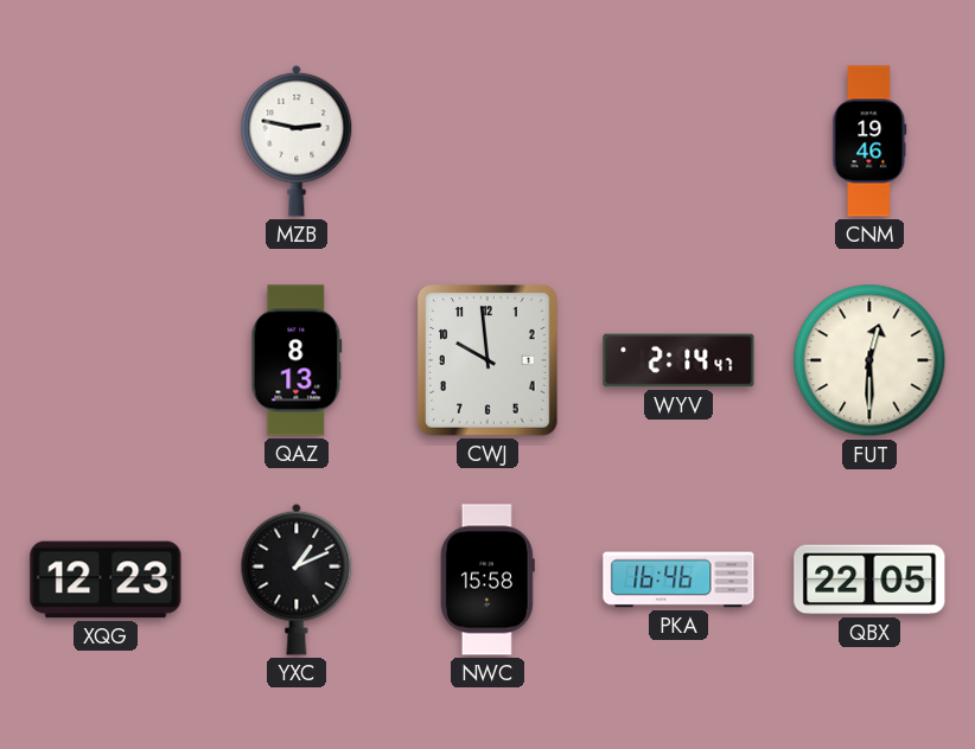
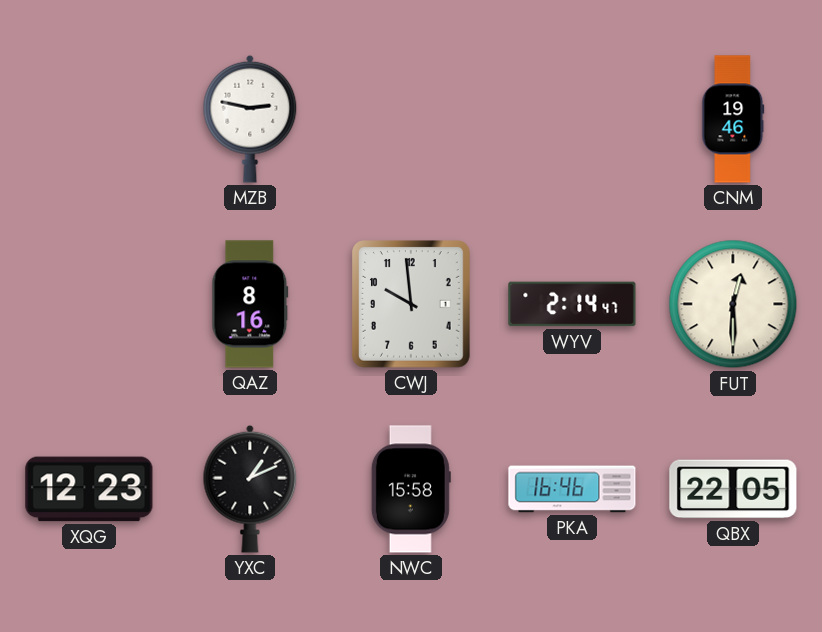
QAZ: 8:13 -> 8:16 (250, 304)
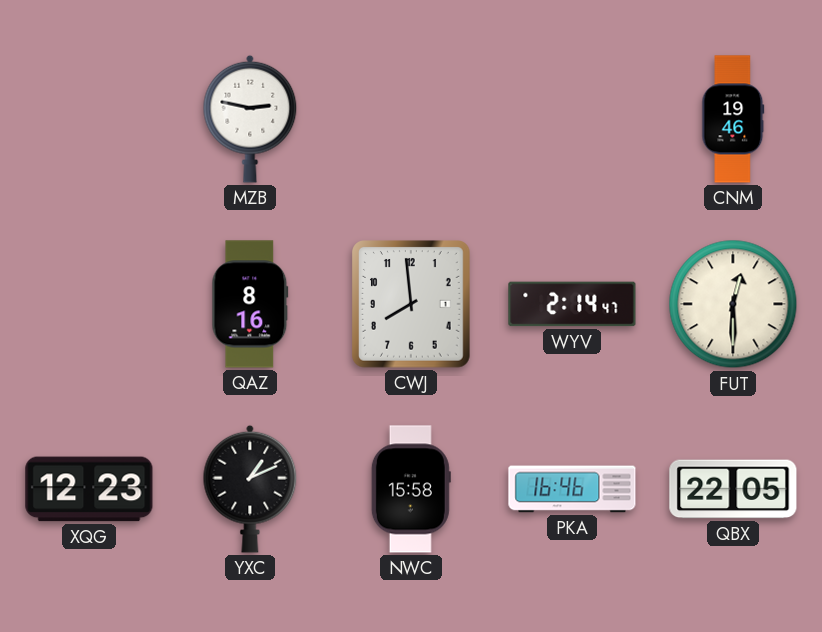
CWJ: 9:59 -> 7:59 (412, 304)
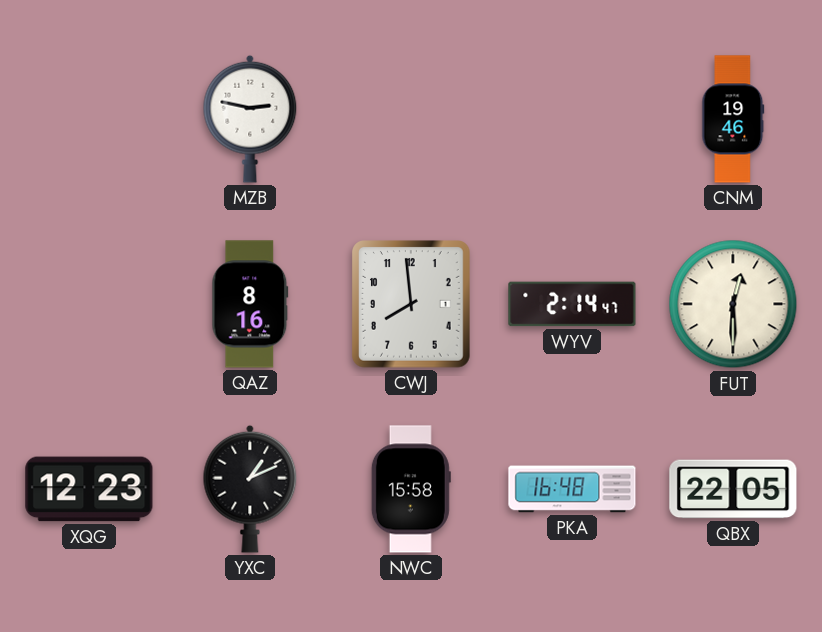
PKA: 16:46 -> 16:48 (572, 489)
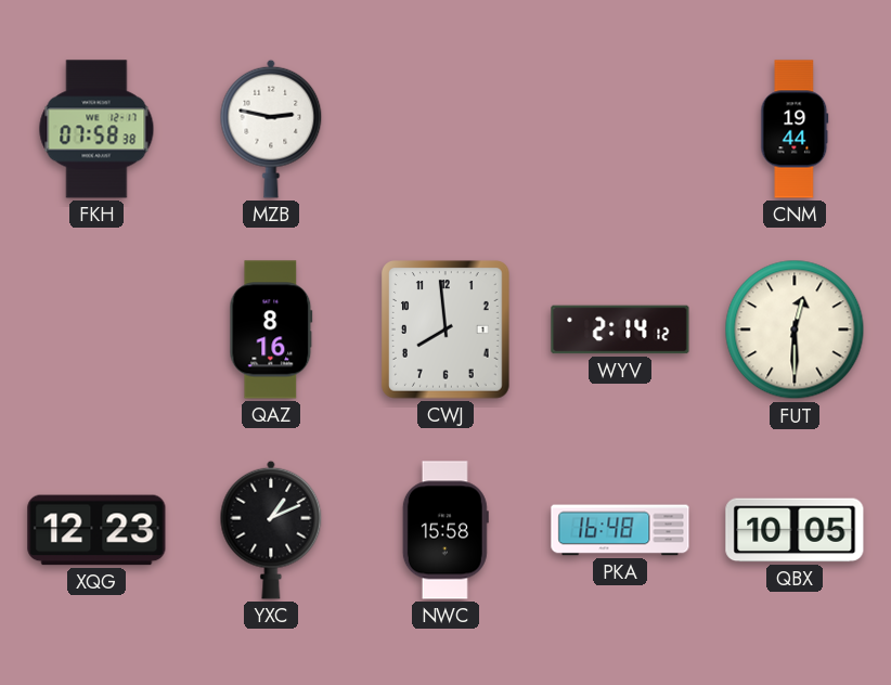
FKH: none -> 07:58 (96, 129)
CNM: 19:46 -> 19:44 (795, 129)
WYV: 2:14:47 -> 2:14:12 (620, 329)
QBX: 22:05 -> 10:05 (795, 530)
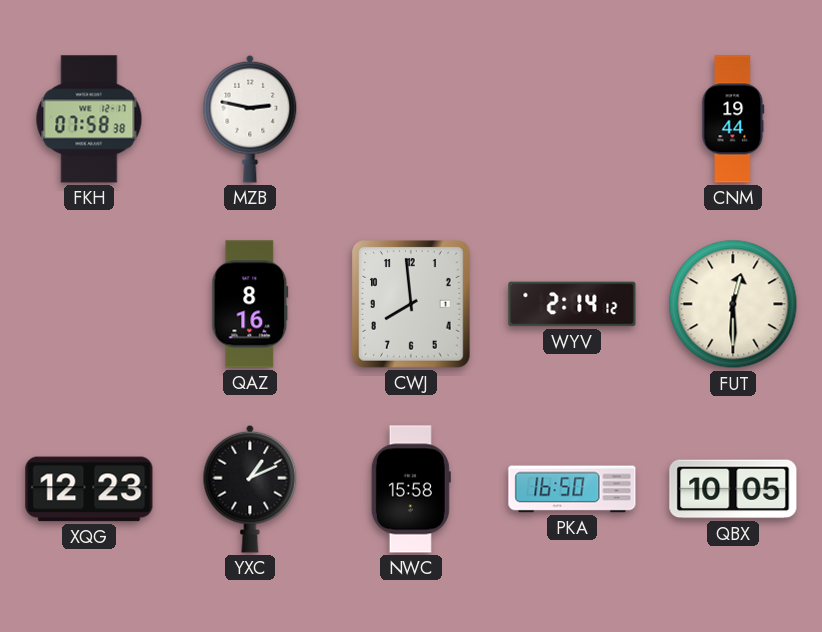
PKA: 16:48 -> 16:50 (572, 489)
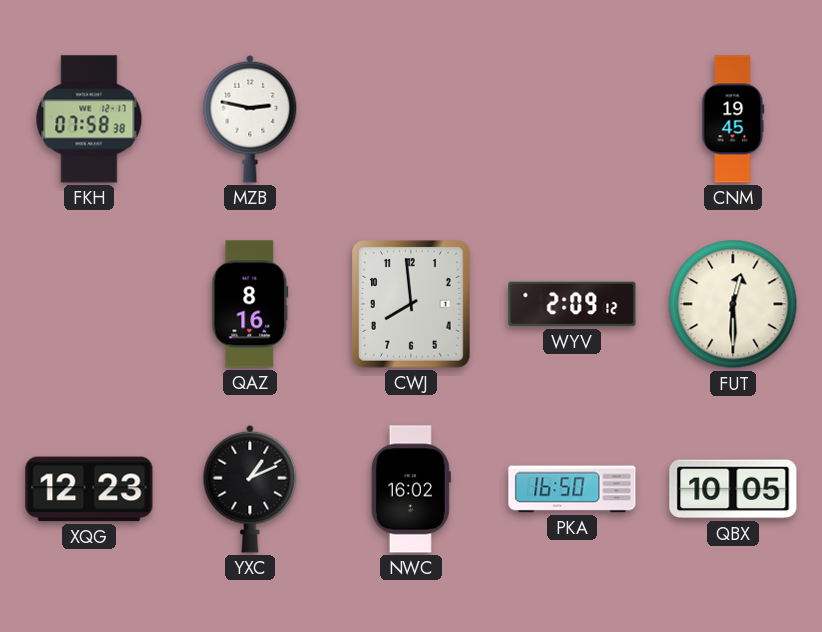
CNM: 19:44 -> 19:45 (733, 119)
WYV: 2:14 -> 2:09 (572, 304)
NWC: 15:58 -> 16:02 (411, 489)
